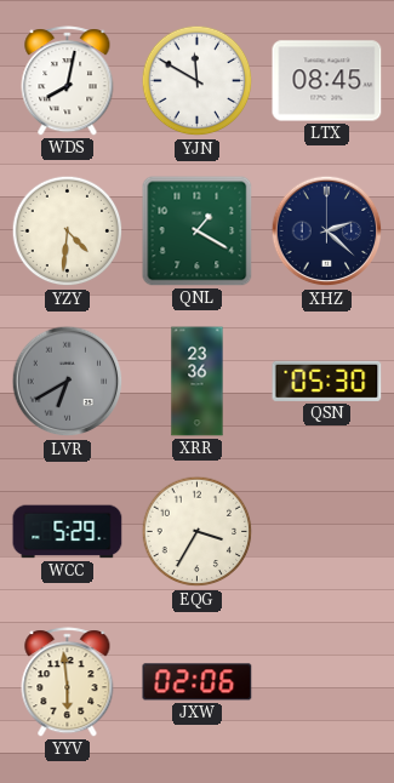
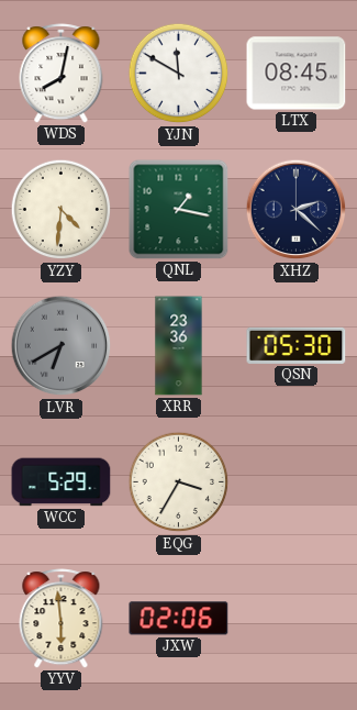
QNL: 1:20 -> 1:17 (179, 210)
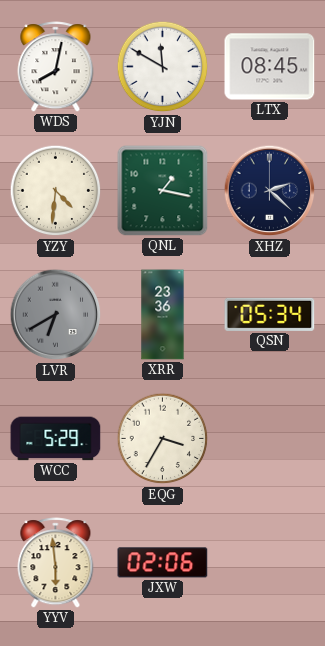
QSN: 05:30 -> 05:34 (270, 314)
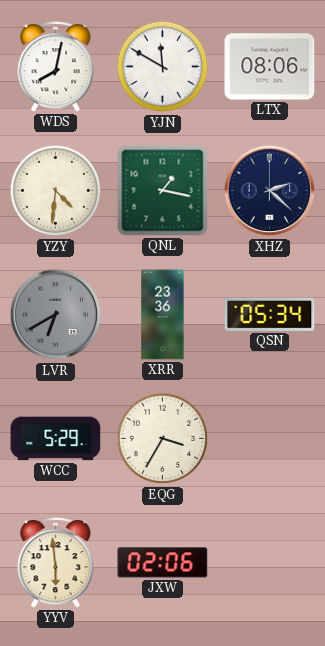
LTX: 08:45 -> 08:06 (270, 67)
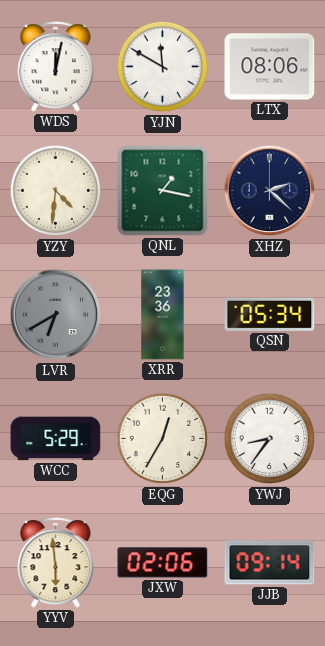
WDS: 8:02 -> 12:02 (56, 67)
EQG: 3:35 -> 12:35 (163, 439)
YWJ: none -> 8:36 (270, 439)
JJB: none -> 09:14 (270, 563)
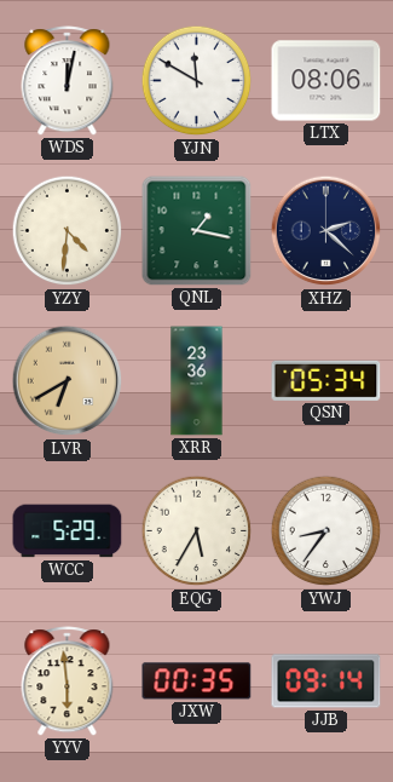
LVR dial: grey -> champagne (68, 381)
EQG: 12:35 -> 5:35 (197, 531)
JXW: 02:06 -> 00:35 (197, 682)
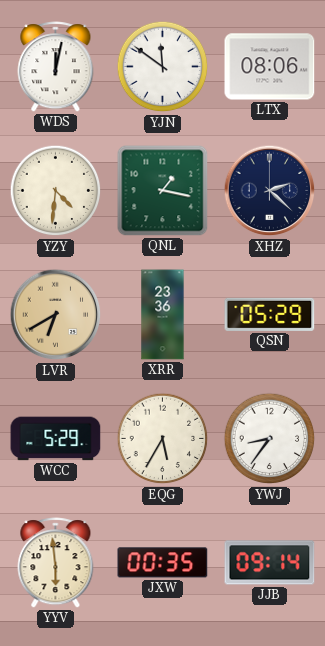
YJN: 11:50 -> 11:51 (163, 67)
QSN: 05:34 -> 05:29 (270, 314)
